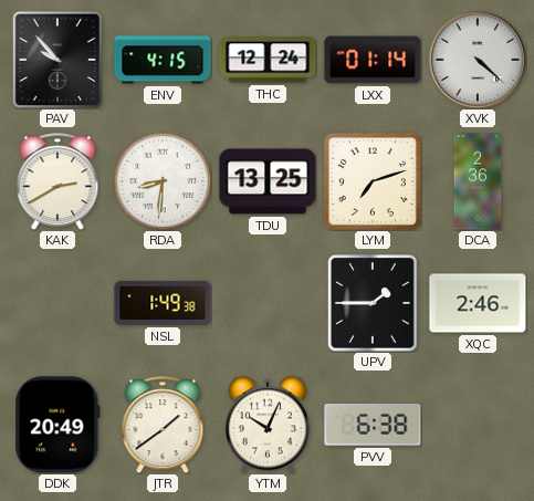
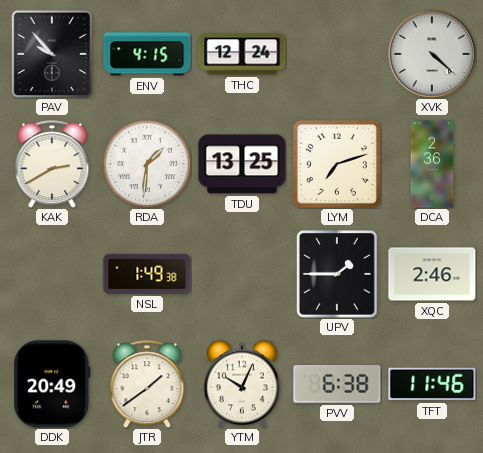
LXX: 01:14 -> none (373, 60)
RDA: 8:31 -> 1:31 (147, 164)
TFT: none -> 11:46 (432, 384)
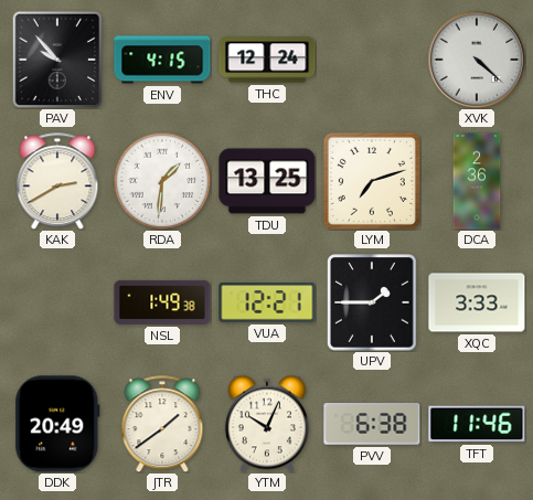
VUA: none -> 12:21 (267, 304)
XQC: 2:46 -> 3:33 (477, 302)
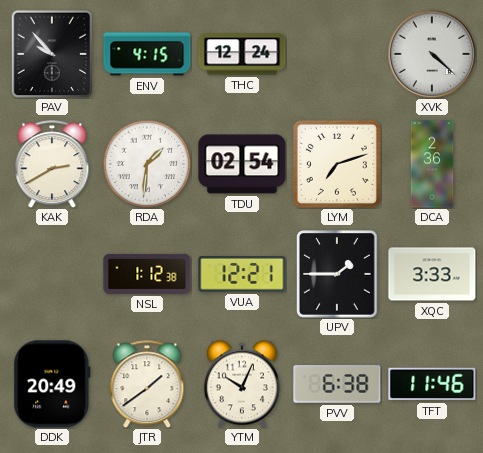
TDU: 13:25 -> 02:54 (242, 164)
NSL: 1:49 -> 1:12 (147, 274)
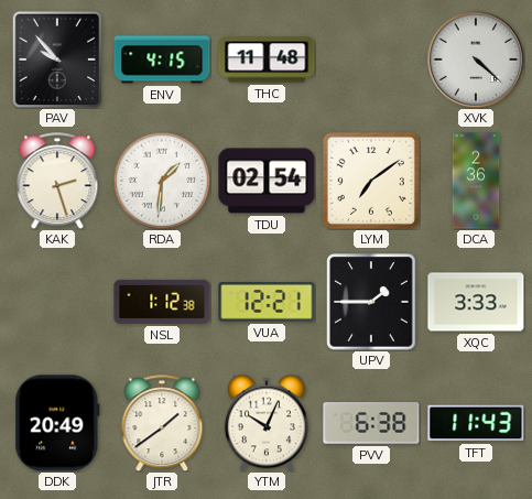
THC: 12:24 -> 11:48 (267, 59)
KAK: 2:40 -> 2:27 (57, 181)
LYM: 7:12 -> 7:09 (371, 181)
TFT: 11:46 -> 11:43 (476, 423)
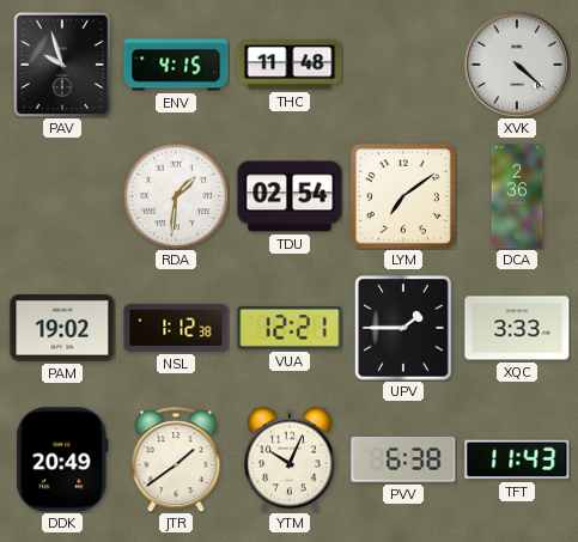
PAV: 9:53 -> 9:57 (62, 65)
KAK: 2:27 -> none (57, 181)
PAM: none -> 19:02 (62, 328)
